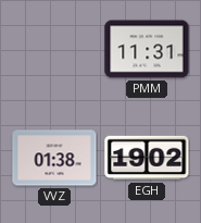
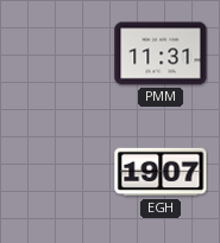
VVZ: 01:38 -> none (54, 158)
EGH: 19:02 -> 19:07 (161, 172)
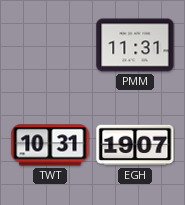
TWT: none -> 10:31 (50, 145)
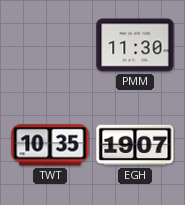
PMM: 11:31 -> 11:30 (135, 45)
TWT: 10:31 -> 10:35 (50, 145)
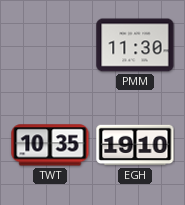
EGH: 19:07 -> 19:10 (135, 145)
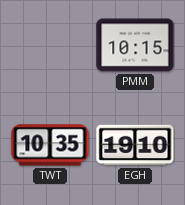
PMM: 11:30 -> 10:15 (135, 45)
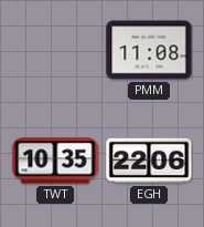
PMM: 10:15 -> 11:08 (149, 50)
EGH: 19:10 -> 22:06 (149, 161)
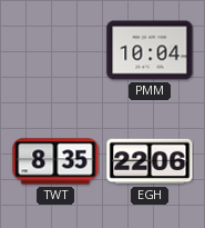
PMM: 11:08 -> 10:04 (150, 50)
TWT: 10:35 -> 8:35 (55, 161)
